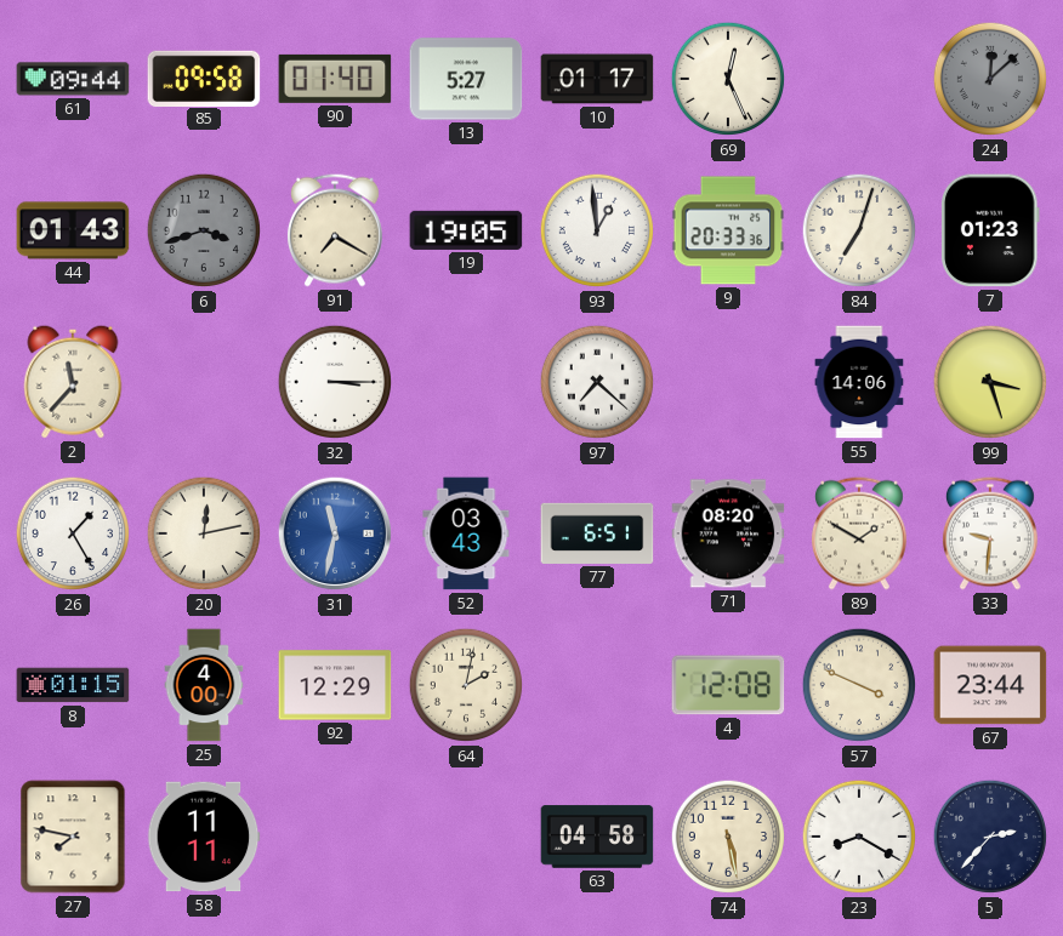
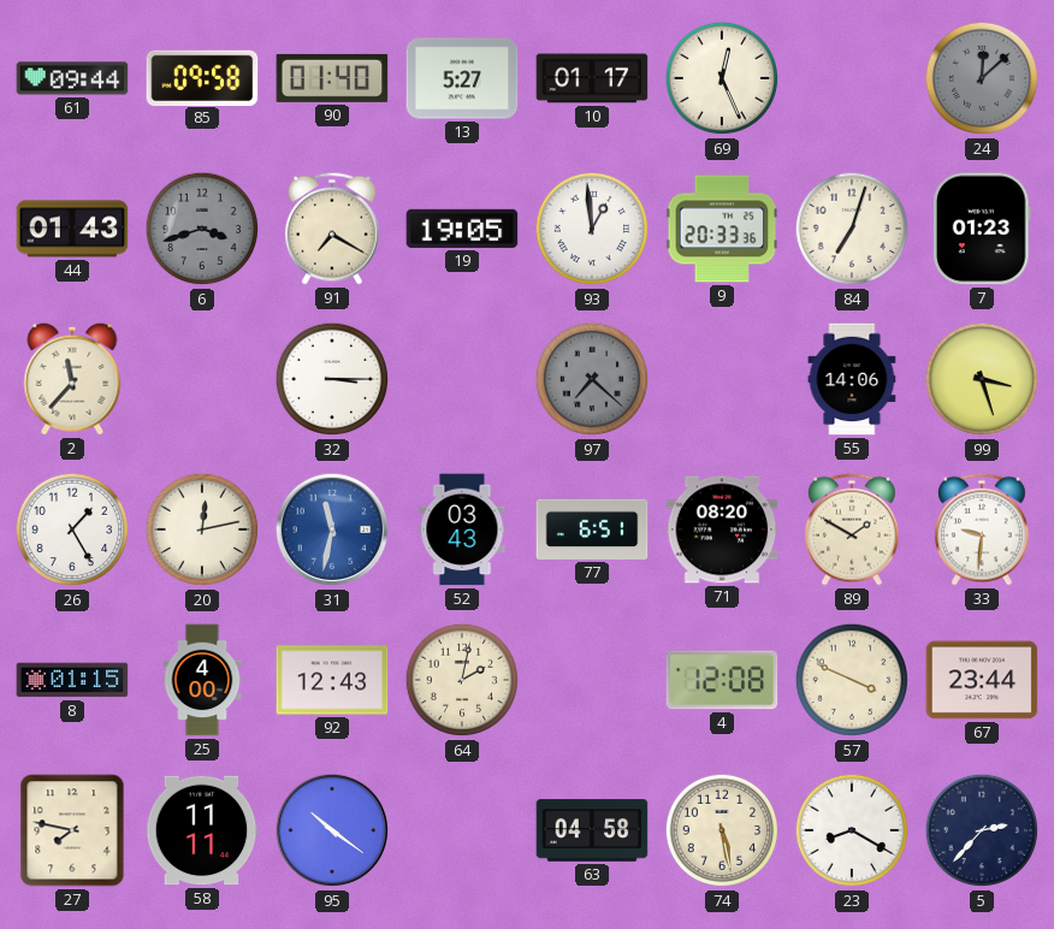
97 dial: white -> grey (592, 379)
92: 12:29 -> 12:43 (332, 680)
95: none -> 10:21 (332, 830)
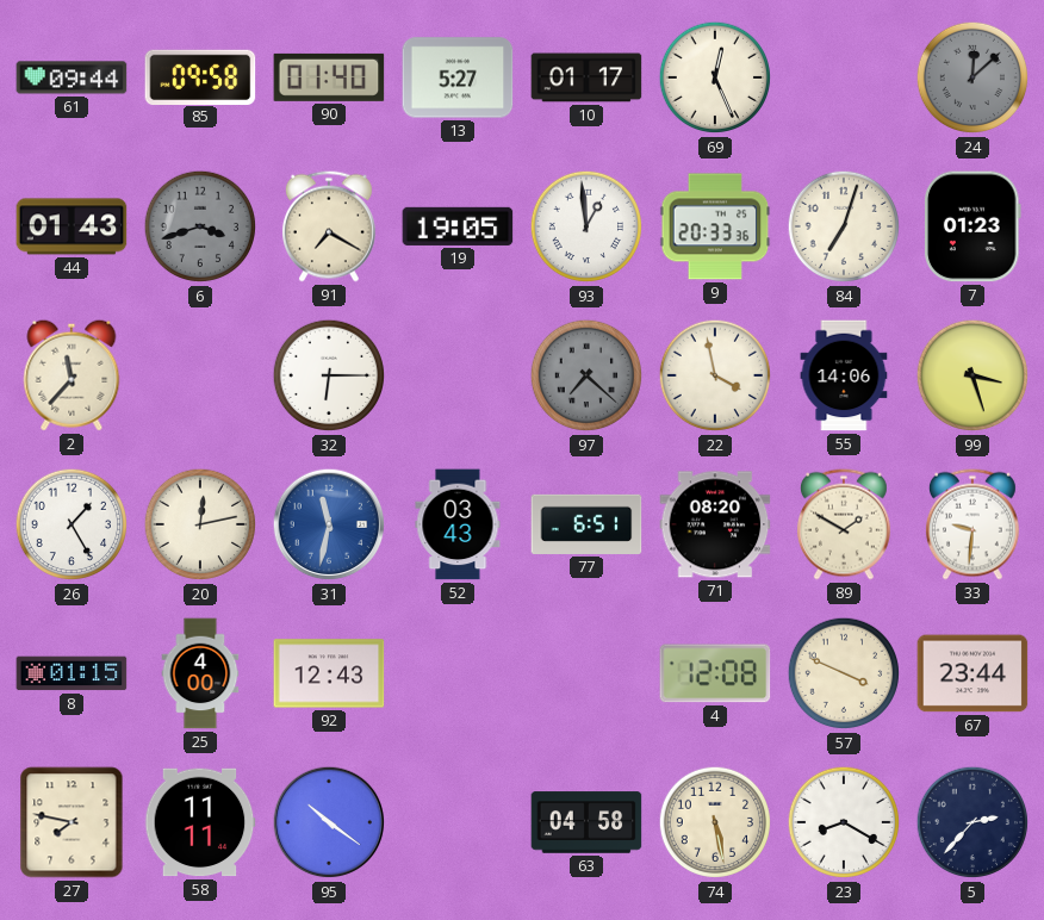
32: 3:15 -> 6:15 (329, 375)
22: none -> 3:58 (715, 375)
64: 2:02 -> none (462, 680)
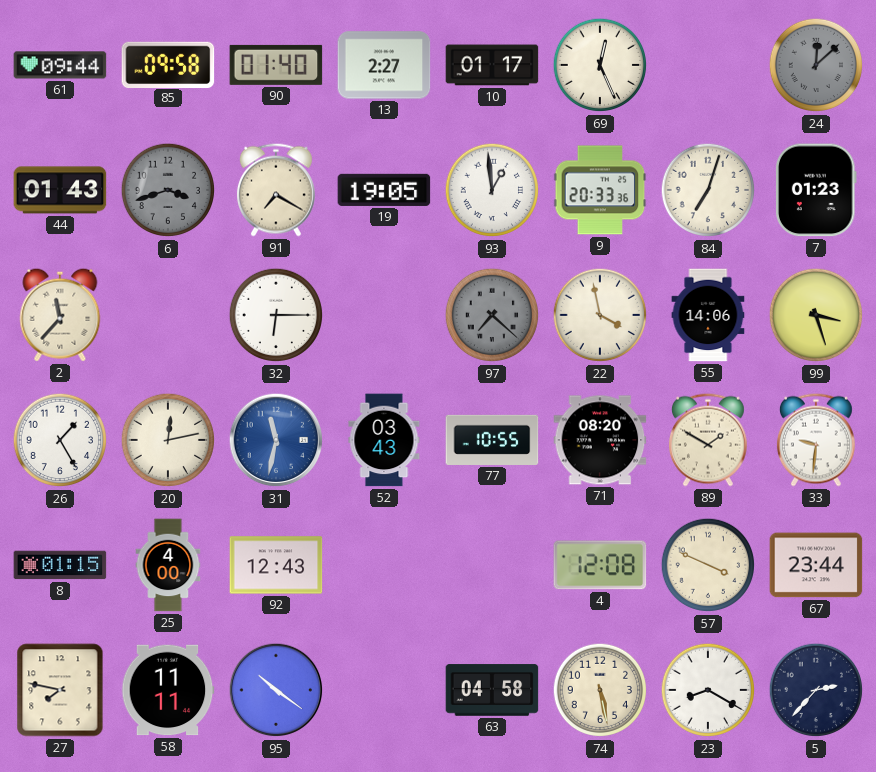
13: 5:27 -> 2:27 (384, 65)
77: 6:51 -> 10:55 (492, 440)
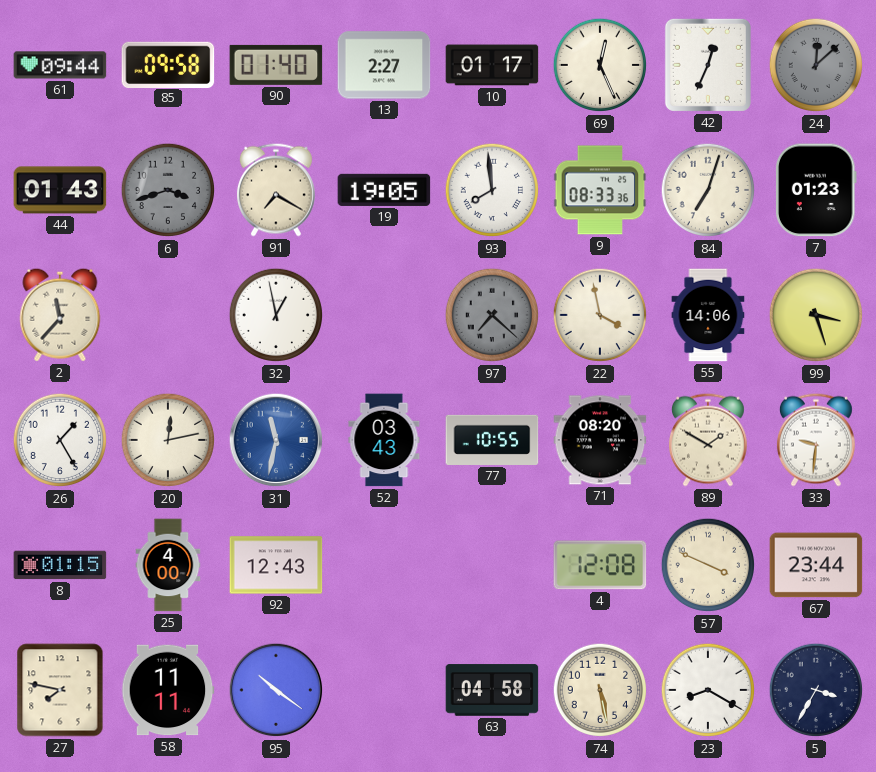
42: none -> 12:34 (708, 65)
93: 12:59 -> 7:59 (492, 190)
9: 20:33 -> 08:33 (600, 190)
32: 6:15 -> 12:58 (276, 315)
5: 2:37 -> 3:35 (816, 690)
